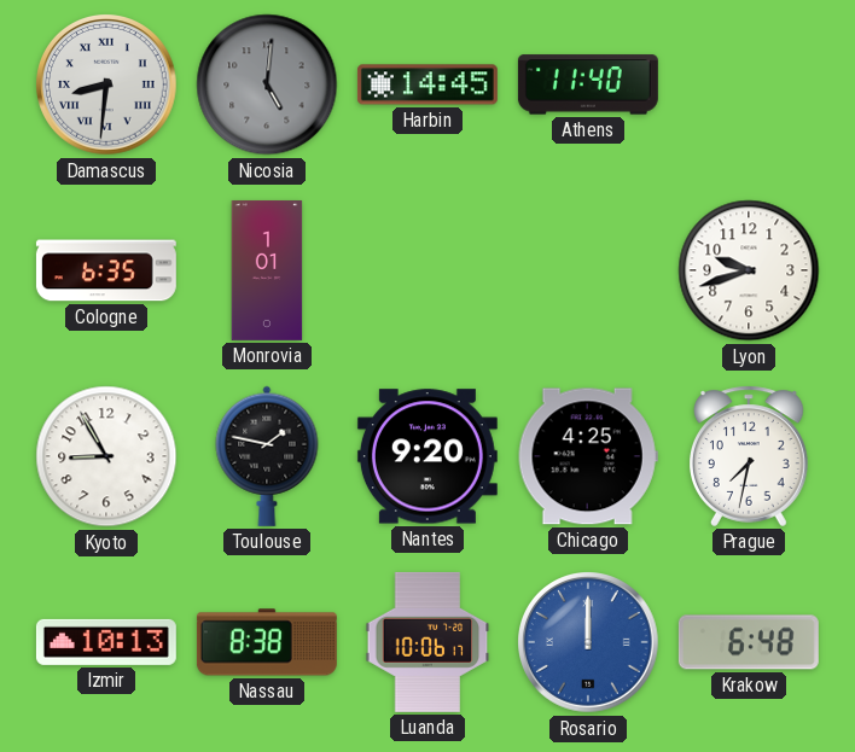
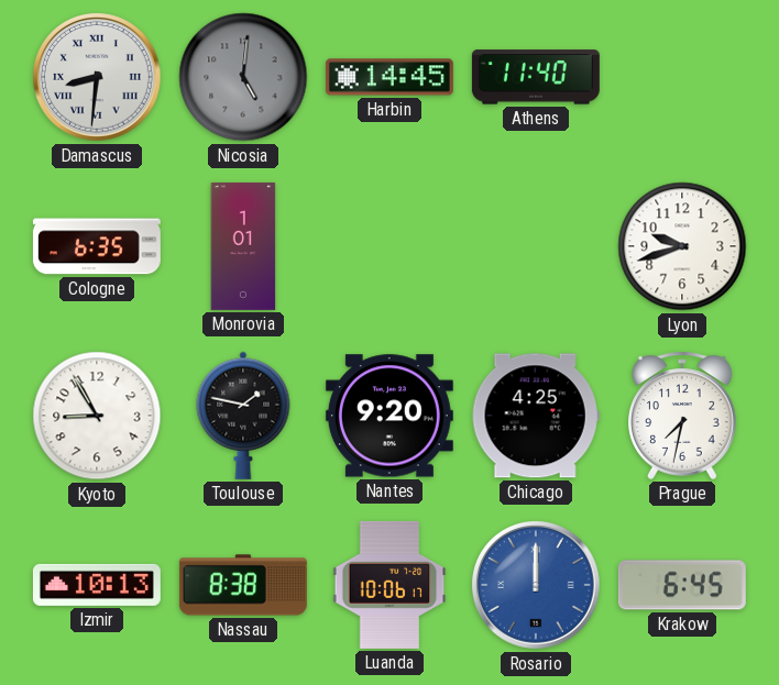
Krakow: 6:48 -> 6:45 (682, 585)
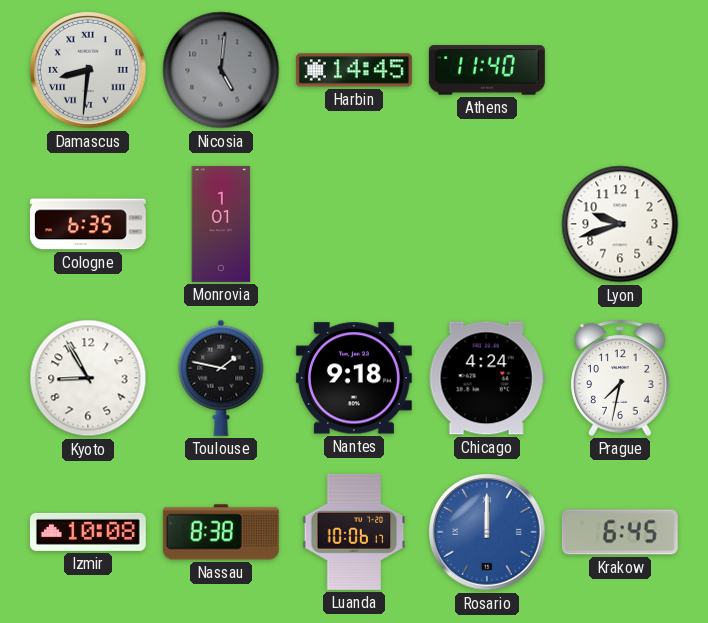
Nantes: 9:20 -> 9:18 (354, 378)
Chicago: 4:25 -> 4:24 (487, 378)
Izmir: 10:13 -> 10:08 (88, 532)
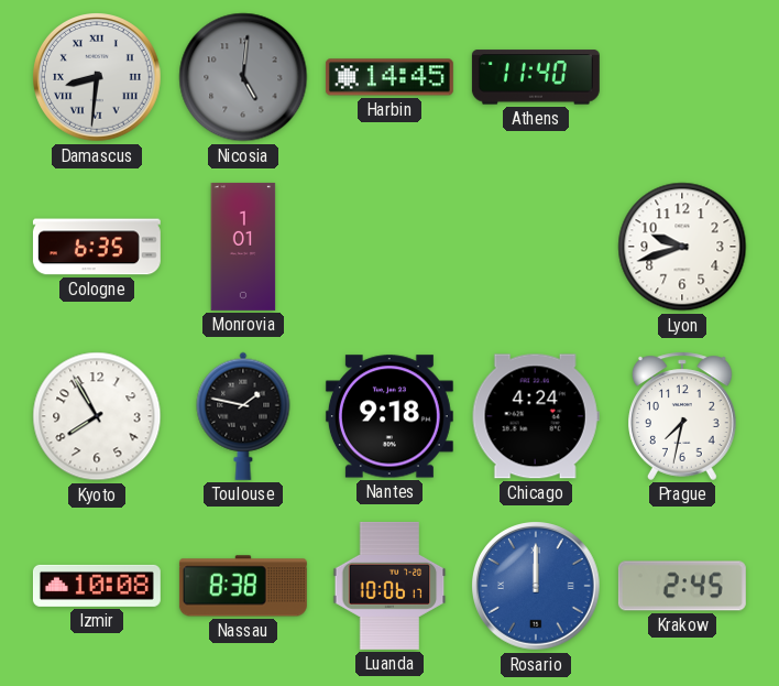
Kyoto: 8:55 -> 7:55 (97, 416)
Krakow: 6:45 -> 2:45 (682, 586)
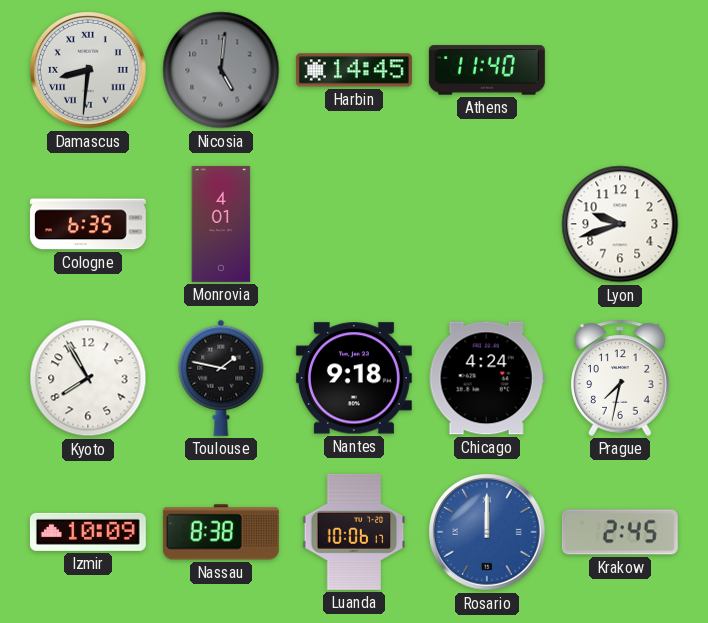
Monrovia: 1:01 -> 4:01 (221, 224)
Izmir: 10:08 -> 10:09 (88, 532)
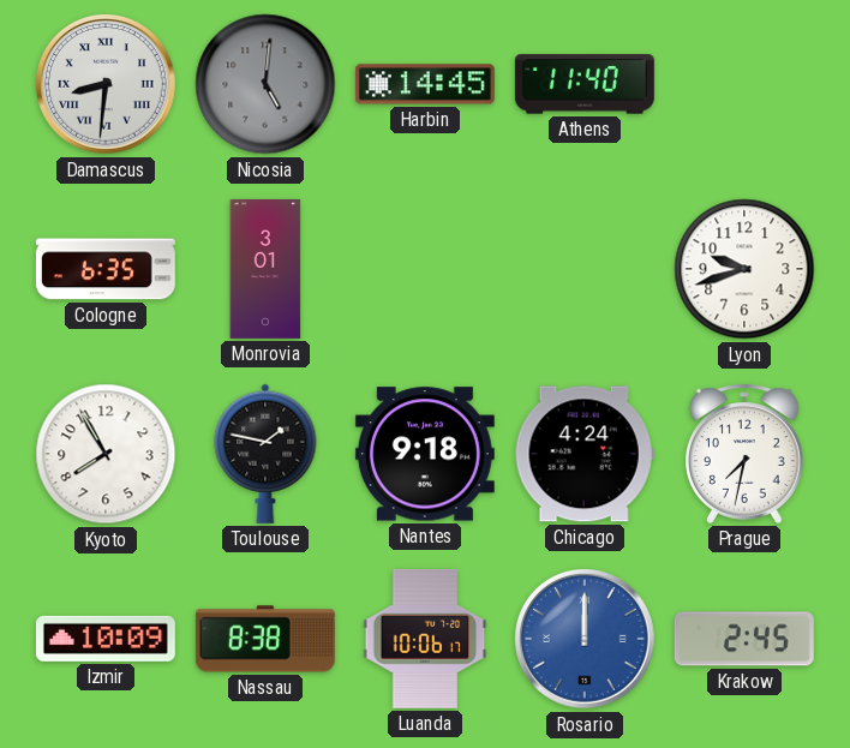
Monrovia: 4:01 -> 3:01 (265, 269)
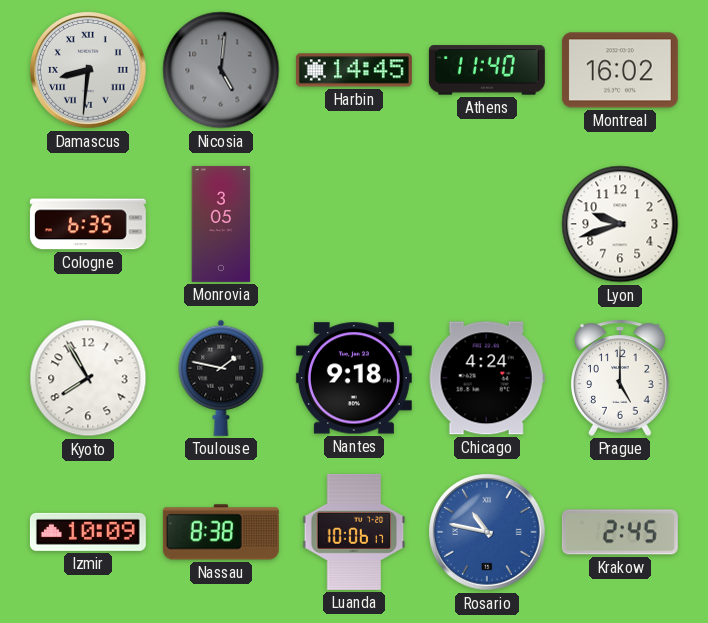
Montreal: none -> 16:02 (620, 70)
Monrovia: 3:01 -> 3:05 (221, 224)
Prague: 7:32 -> 5:00 (621, 378)
Rosario: 12:00 -> 10:47 (487, 532)
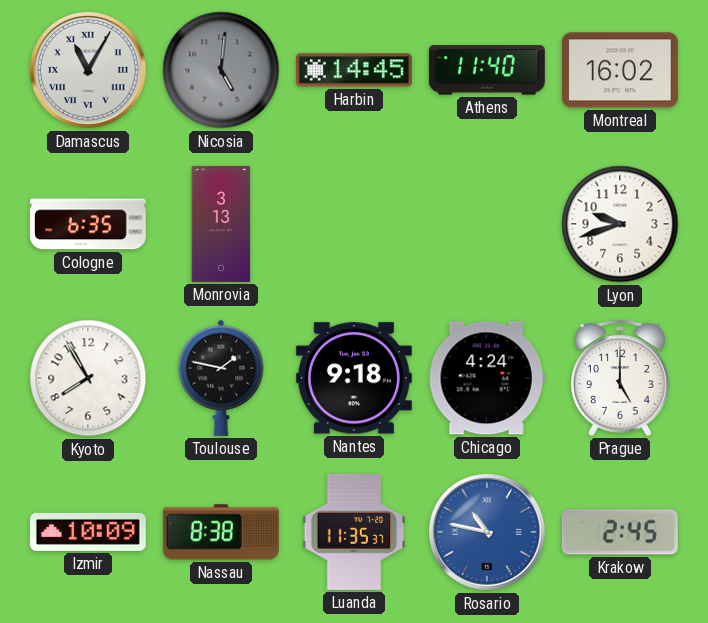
Damascus: 8:31 -> 11:05 (88, 70)
Monrovia: 3:05 -> 3:13 (221, 224)
Luanda: 10:06 -> 11:35 (354, 532)
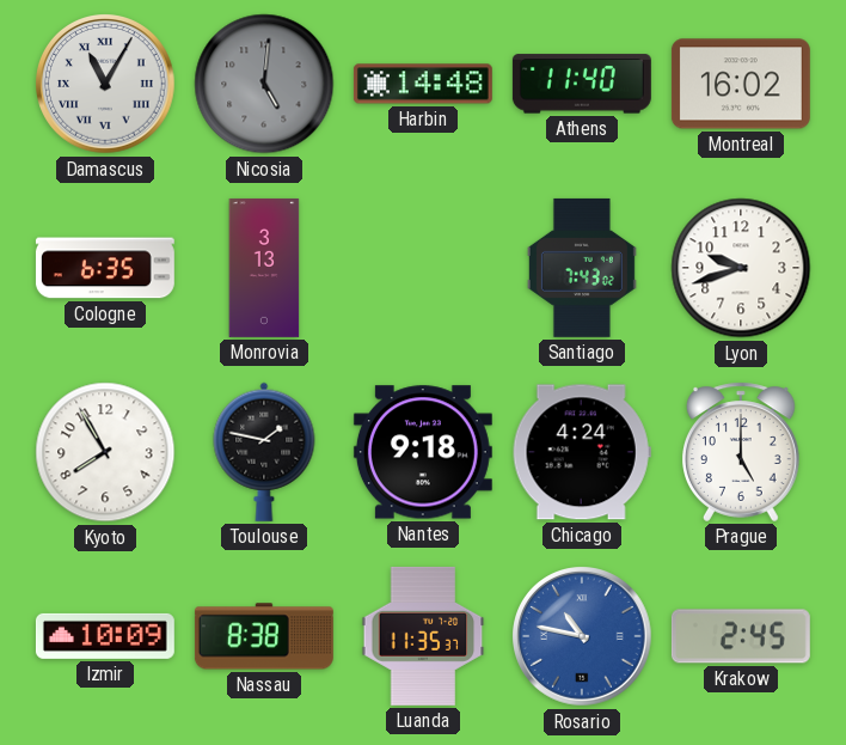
Harbin: 14:45 -> 14:48 (423, 84)
Santiago: none -> 7:43 (582, 268)
